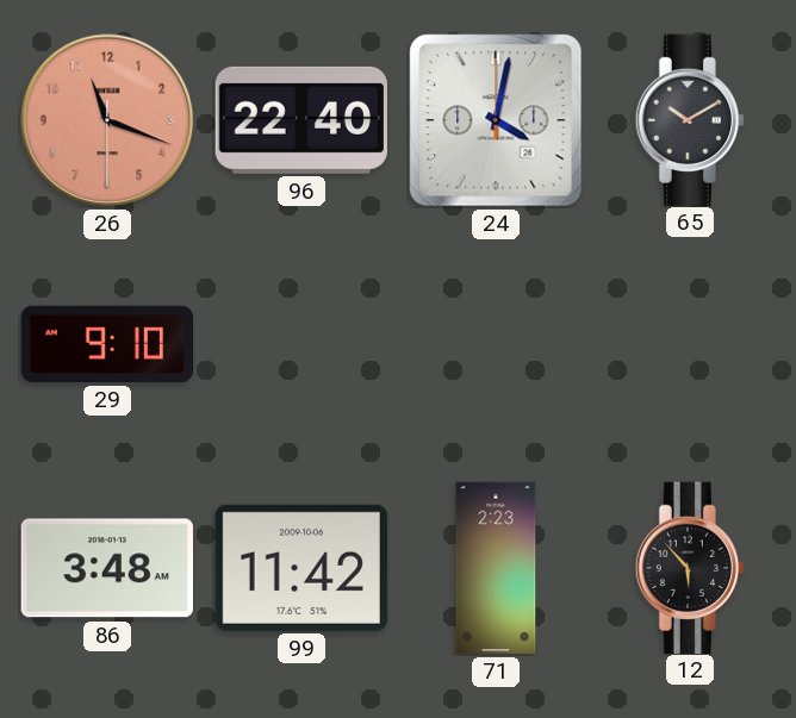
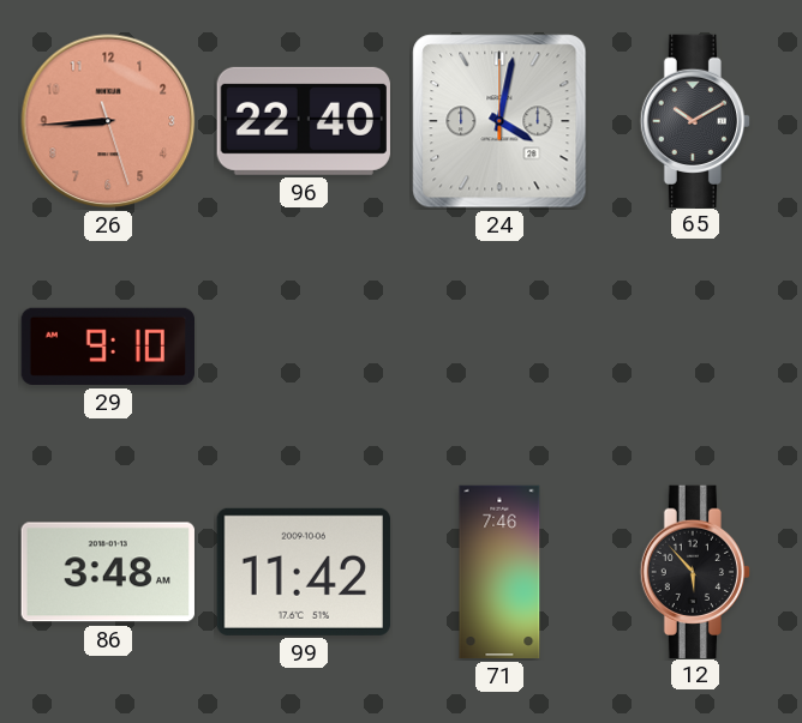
26: 11:18 -> 8:44 (108, 121)
71: 2:23 -> 7:46 (499, 572)
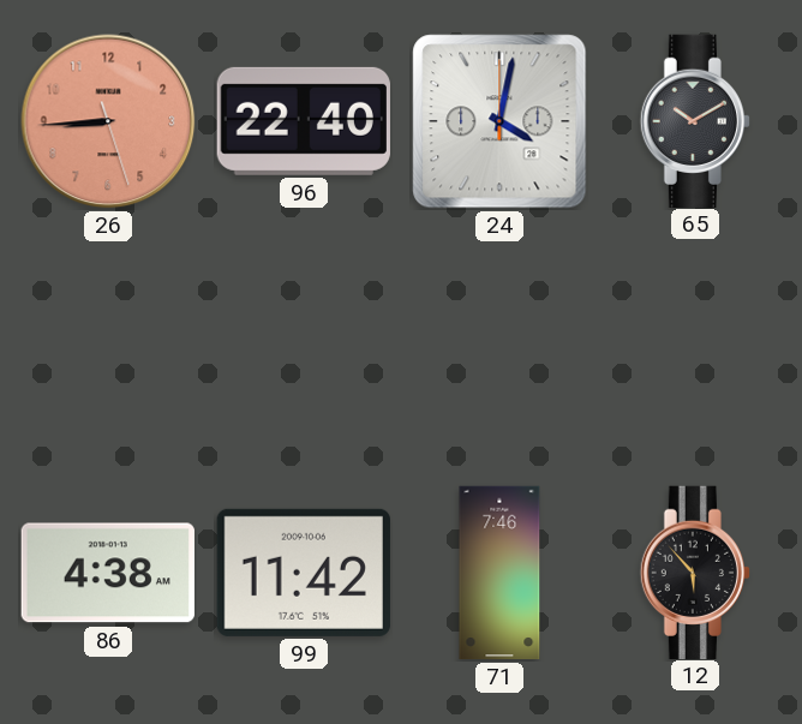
29: 9:10 -> none (107, 347)
86: 3:48 -> 4:38 (108, 573)
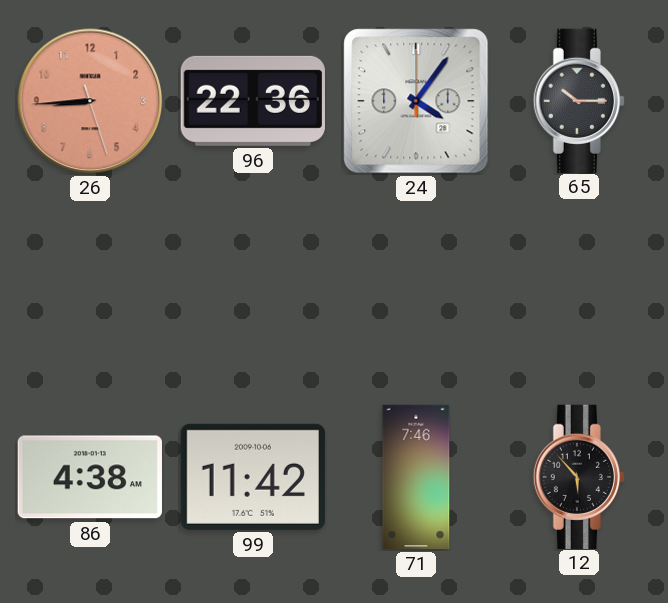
96: 22:40 -> 22:36 (253, 101)
24: 4:02 -> 4:06 (416, 101)
65: 10:10 -> 10:15 (578, 100)
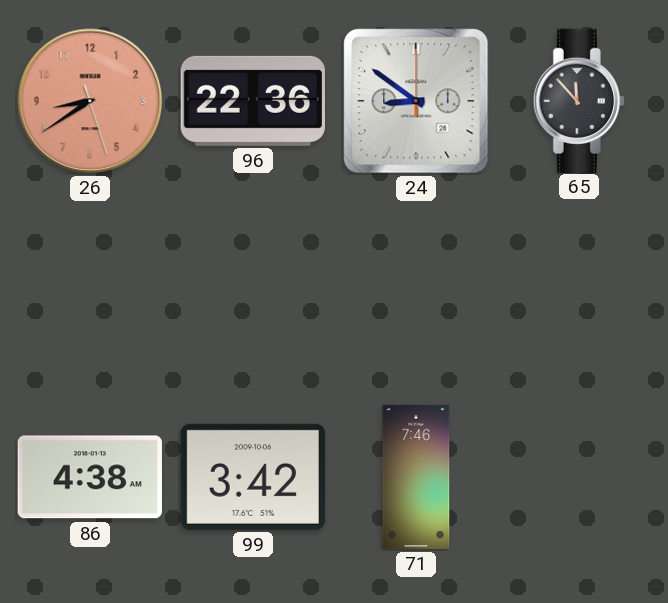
26: 8:44 -> 8:39 (90, 101)
24: 4:06 -> 8:51 (416, 101)
65: 10:15 -> 11:53 (578, 100)
99: 11:42 -> 3:42 (253, 477)
12: 5:53 -> none (578, 476)
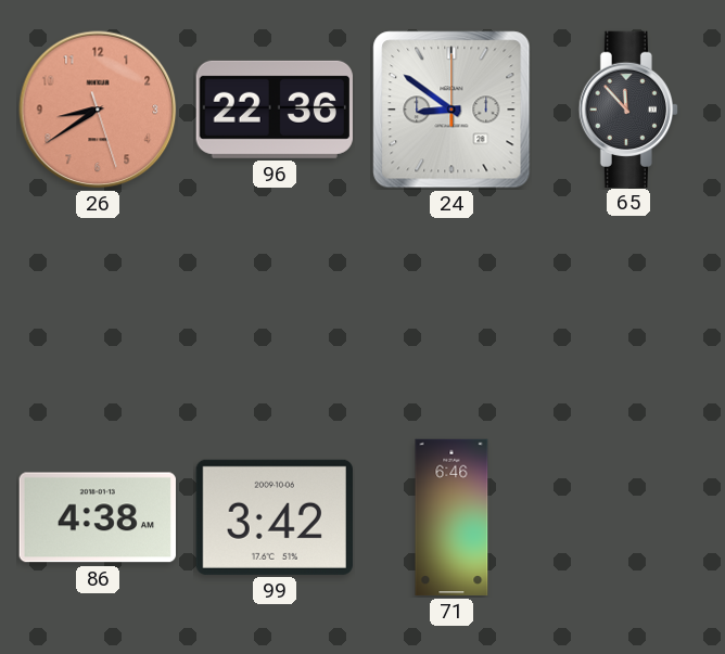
71: 7:46 -> 6:46 (451, 517)
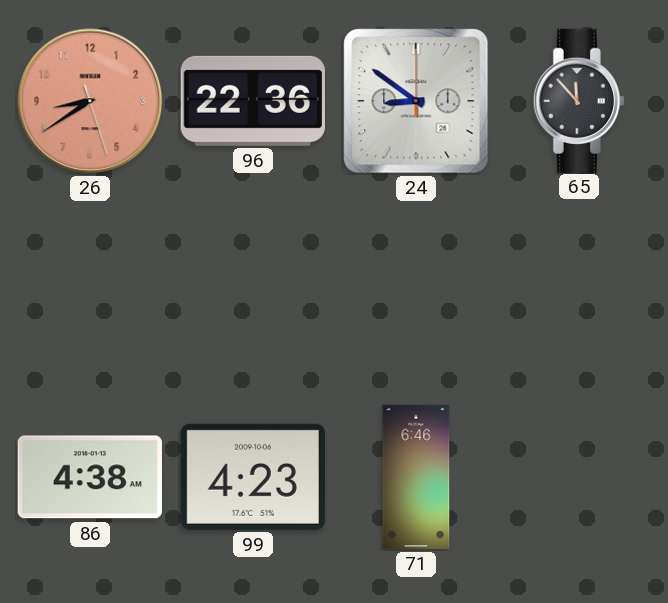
99: 3:42 -> 4:23 (253, 477)
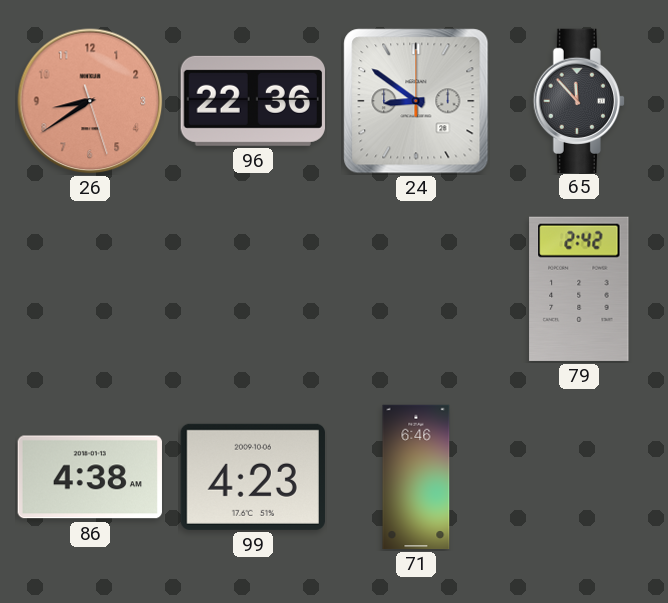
79: none -> 2:42 (579, 289)
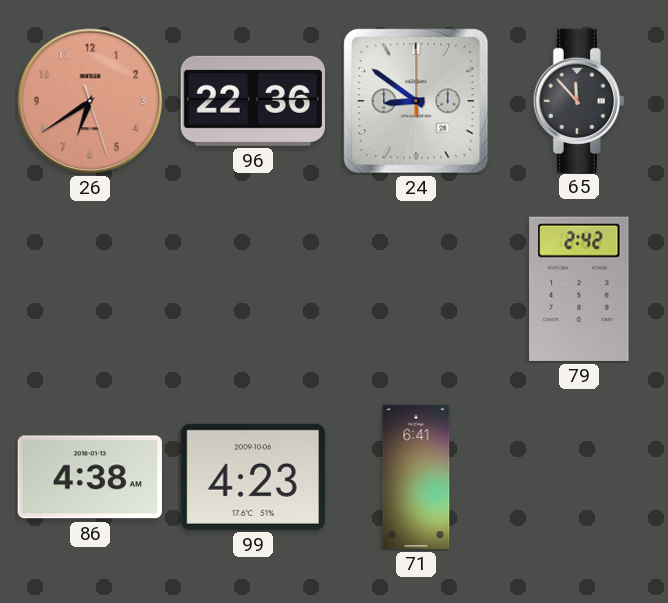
26: 8:39 -> 6:39 (90, 101)
71: 6:46 -> 6:41 (416, 477)
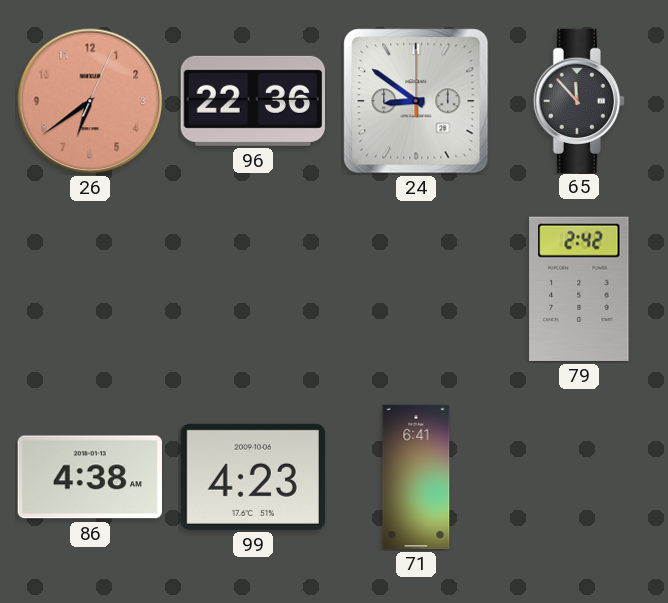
26: 6:39:27 -> 6:39:04 (90, 101)
